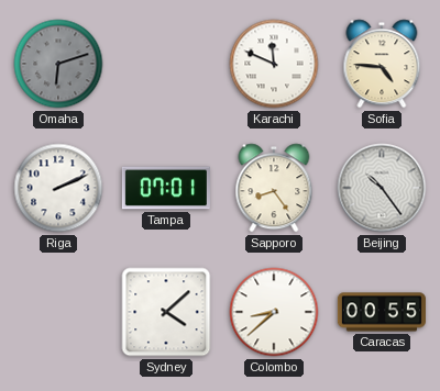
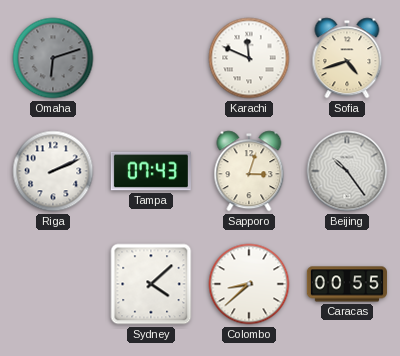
Sofia: 4:46 -> 4:42 (347, 58)
Tampa: 07:01 -> 07:43 (151, 171)
Sapporo: 8:24 -> 3:03 (249, 171)
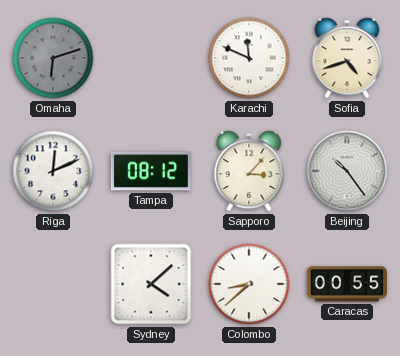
Riga: 2:11 -> 12:11 (53, 171)
Tampa: 07:43 -> 08:12 (151, 171)
Sapporo: 3:03 -> 3:07 (249, 171)
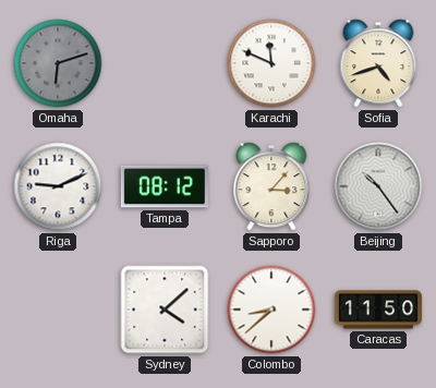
Riga: 12:11 -> 9:11 (58, 186)
Caracas: 00:55 -> 11:50 (378, 310)
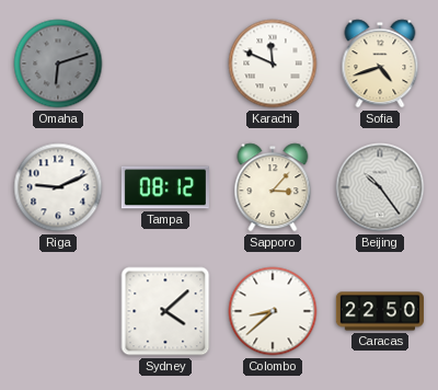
Caracas: 11:50 -> 22:50 (380, 311)
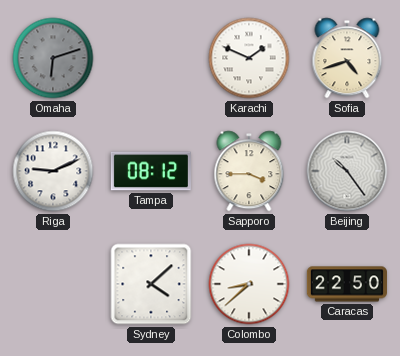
Karachi: 11:49 -> 1:49 (249, 58)
Sapporo: 3:07 -> 3:45 (249, 171)
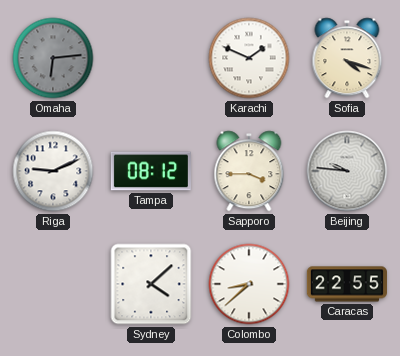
Omaha: 6:12 -> 6:14 (53, 58)
Sofia: 4:42 -> 4:18 (347, 58)
Beijing: 10:24 -> 9:46 (347, 171)
Caracas: 22:50 -> 22:55 (347, 284)
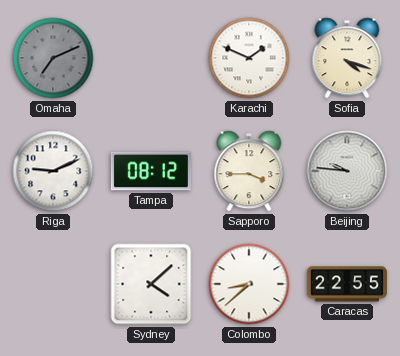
Omaha: 6:14 -> 7:11 (53, 58)
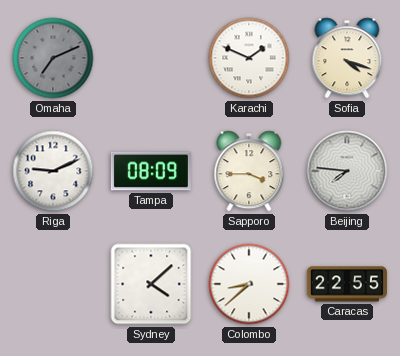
Tampa: 08:12 -> 08:09 (151, 171)
Beijing: 9:46 -> 7:46 (347, 171)
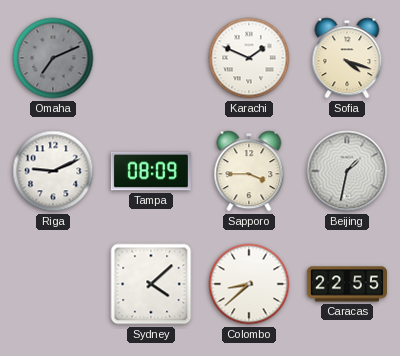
Beijing: 7:46 -> 1:32 (347, 171)
